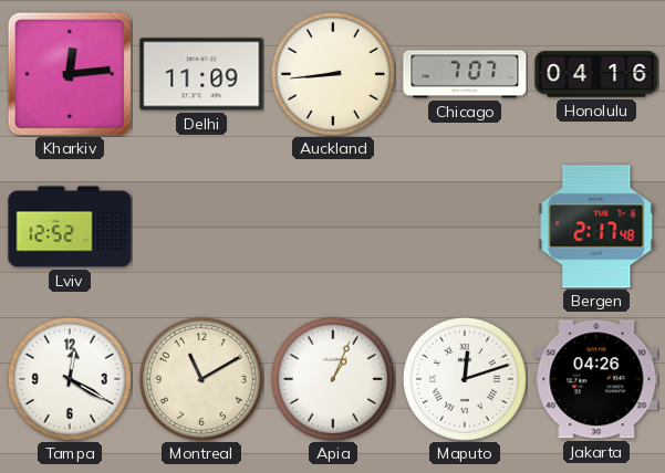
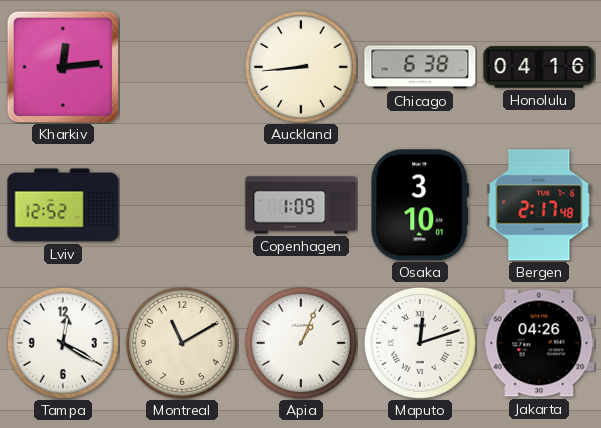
Delhi: 11:09 -> none (201, 74)
Chicago: 7:07 -> 6:38 (420, 67)
Copenhagen: none -> 1:09 (301, 205)
Osaka: none -> 3:10 (419, 205)
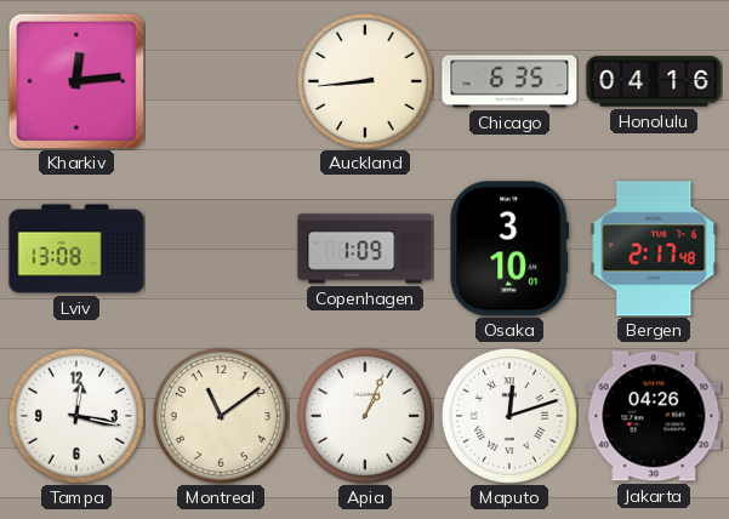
Chicago: 6:38 -> 6:35 (509, 81)
Lviv: 12:52 -> 13:08 (76, 249)
Tampa: 12:20 -> 12:17 (76, 416)
Montreal: 11:10 -> 11:09 (221, 416)
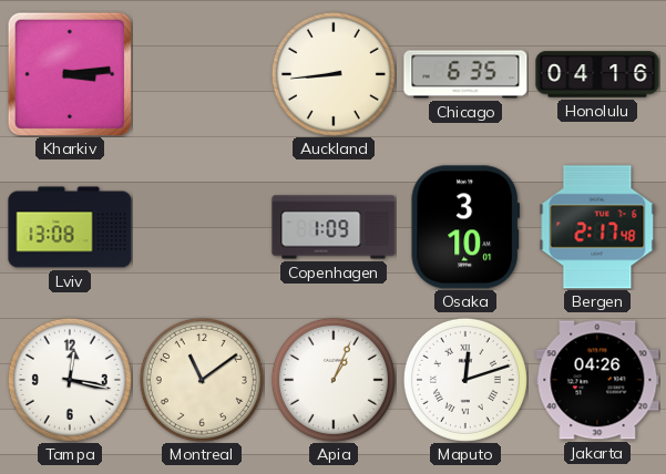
Kharkiv: 12:14 -> 3:14 (69, 73)
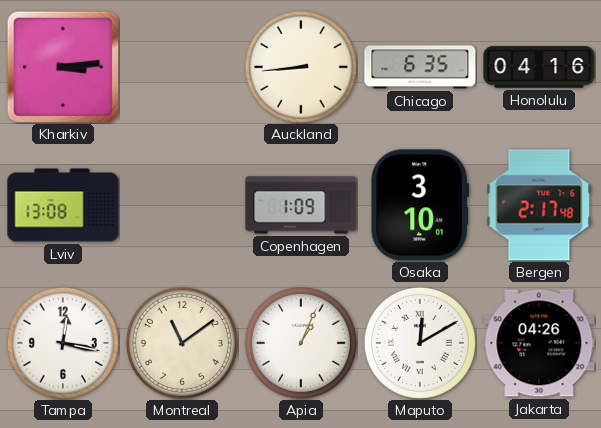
Maputo: 12:12 -> 12:10 (420, 343)
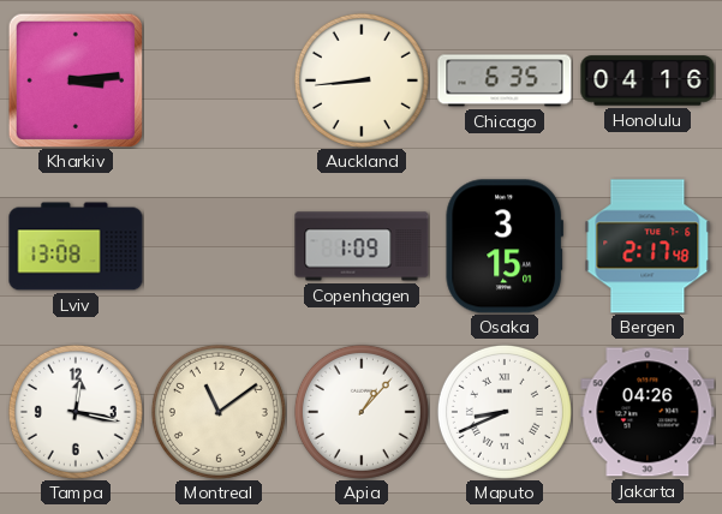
Osaka: 3:10 -> 3:15 (503, 246)
Apia: 1:04 -> 1:07 (362, 412)
Maputo: 12:10 -> 8:41 (505, 412)
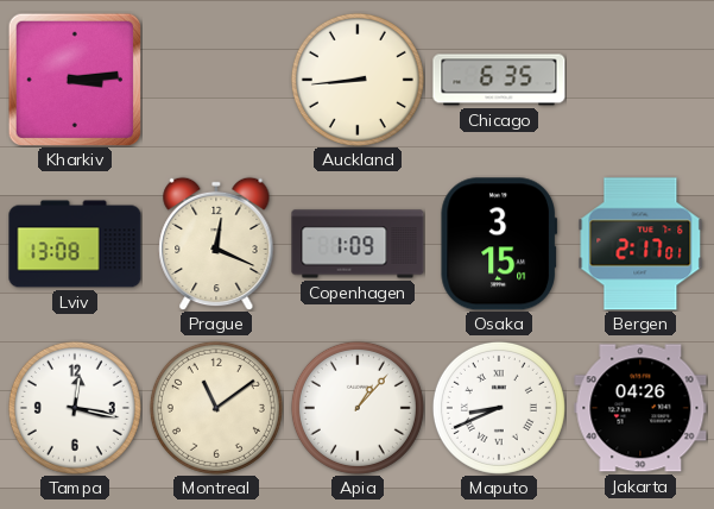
Honolulu: 04:16 -> none (648, 80)
Prague: none -> 12:19 (216, 244)
Bergen: 2:17:48 -> 2:17:01 (640, 244)
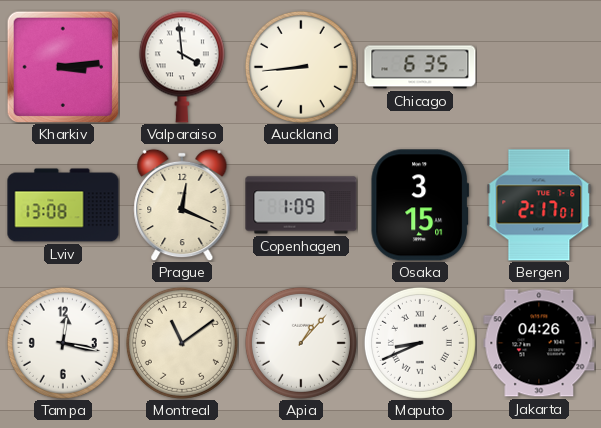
Valparaiso: none -> 3:59 (182, 67)
